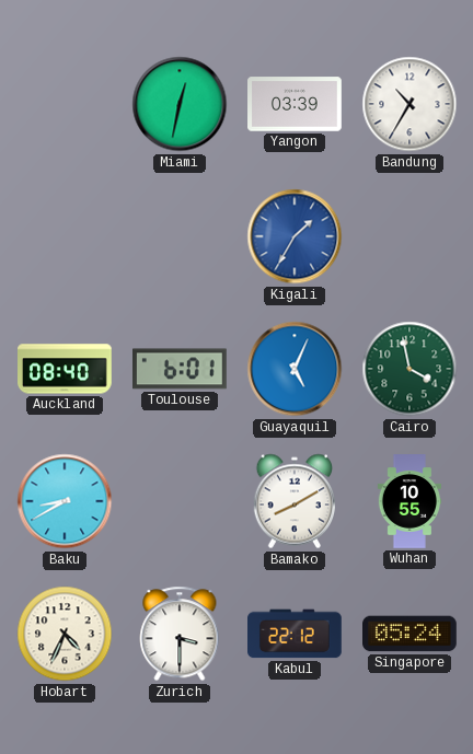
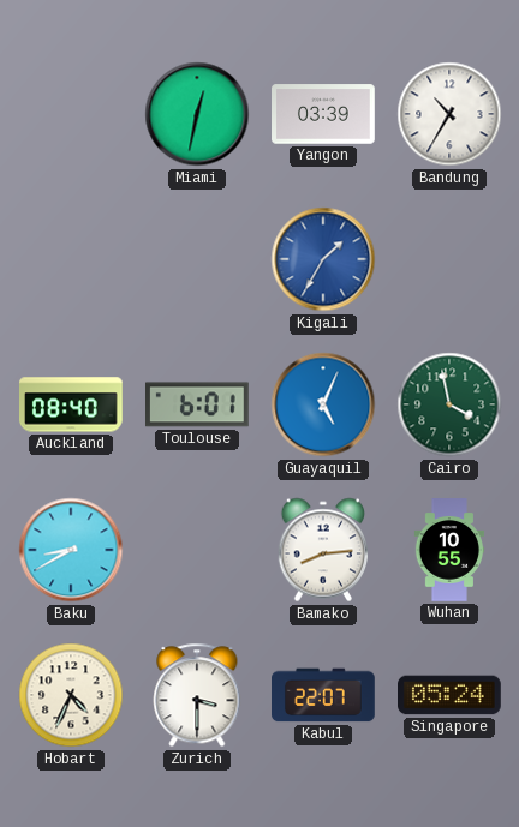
Bamako: 8:10 -> 8:14 (322, 550)
Kabul: 22:12 -> 22:07 (324, 695)
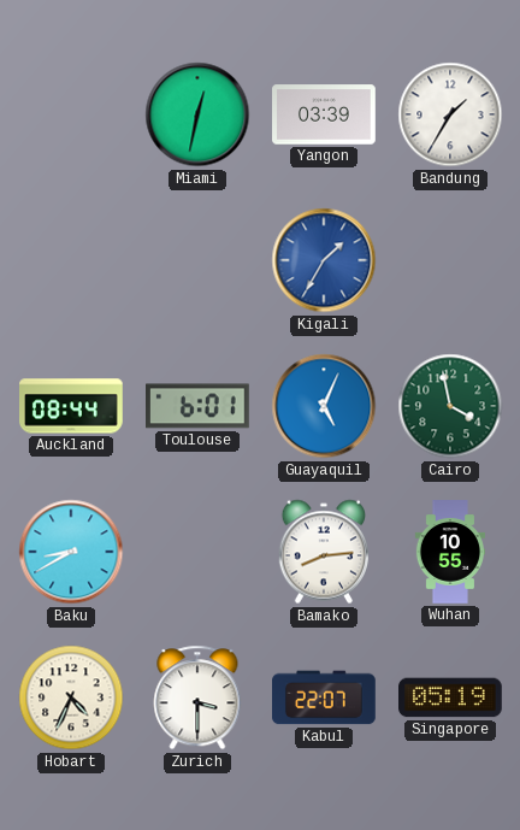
Bandung: 10:35 -> 1:35 (450, 114)
Auckland: 08:40 -> 08:44 (72, 406)
Singapore: 05:24 -> 05:19 (451, 697)
